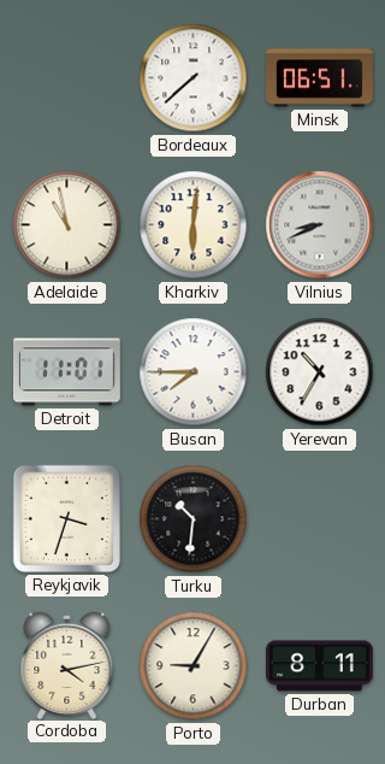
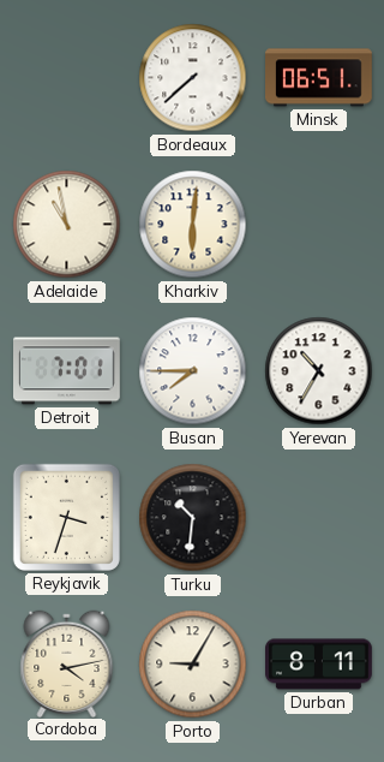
Vilnius: 8:41 -> none (320, 225)
Detroit: 11:01 -> 7:01 (67, 371)
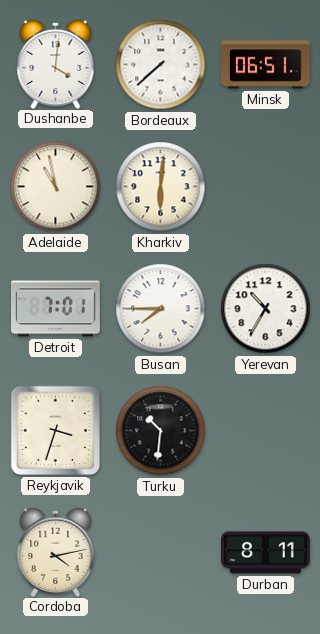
Dushanbe: none -> 4:01 (56, 64)
Porto: 9:05 -> none (193, 665)
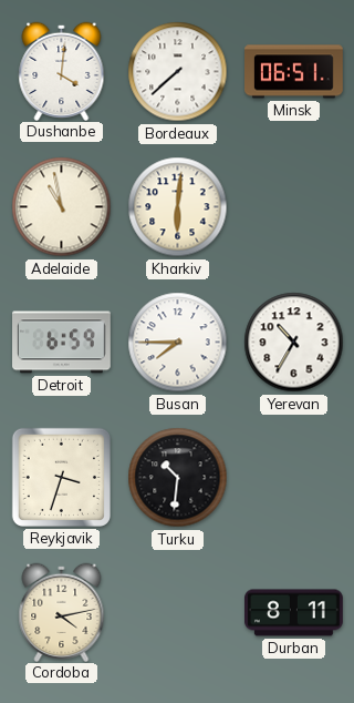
Detroit: 7:01 -> 6:59 (62, 343)
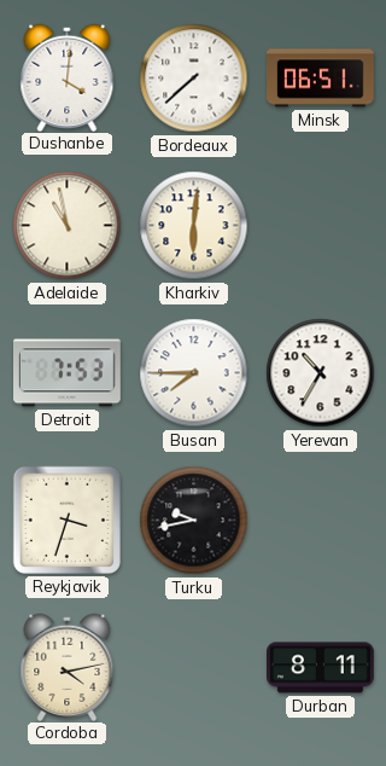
Detroit: 6:59 -> 7:53 (68, 373)
Turku: 10:31 -> 9:43 (194, 521)
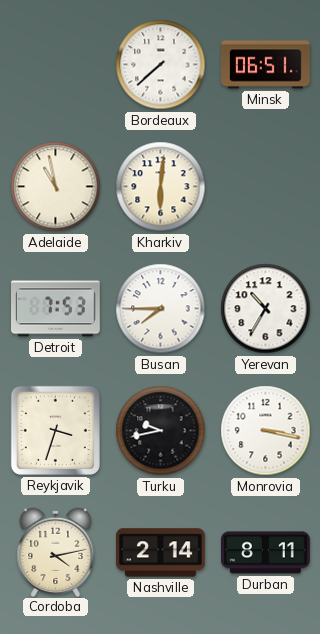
Dushanbe: 4:01 -> none (68, 77)
Monrovia: none -> 3:17 (266, 431)
Nashville: none -> 2:14 (161, 553)
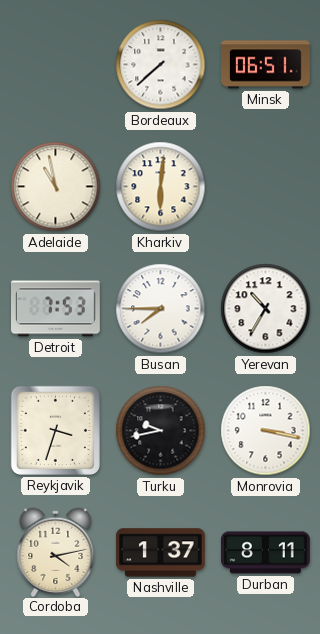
Nashville: 2:14 -> 1:37 (161, 553)
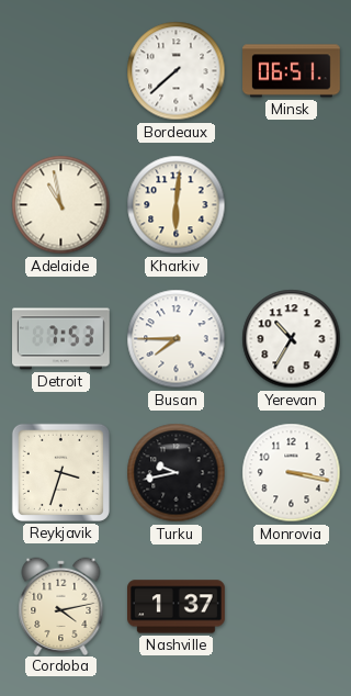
Durban: 8:11 -> none (266, 553)
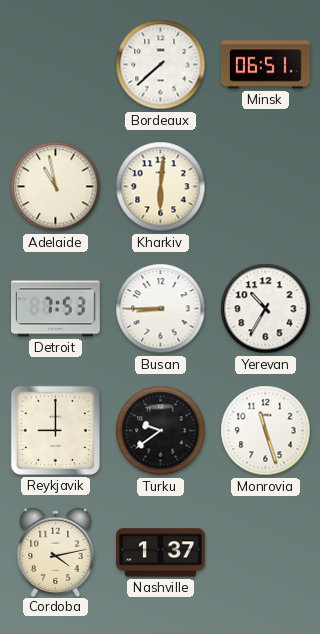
Busan: 7:45 -> 8:45 (161, 309)
Reykjavik: 3:33 -> 9:00 (55, 430)
Turku: 9:43 -> 9:39 (161, 431)
Monrovia: 3:17 -> 11:27 (266, 431)
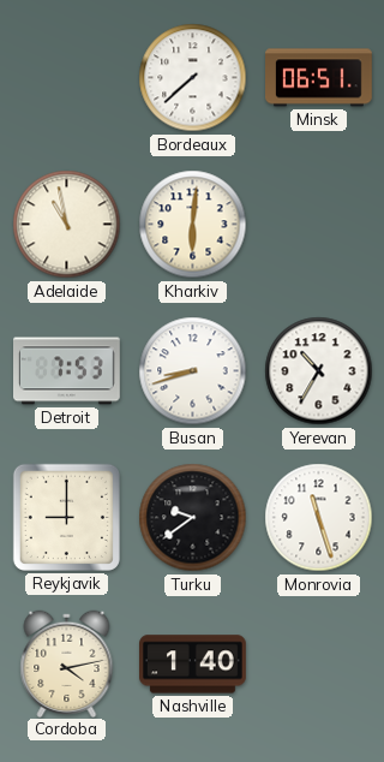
Busan: 8:45 -> 8:42 (193, 371)
Nashville: 1:37 -> 1:40 (193, 665)
